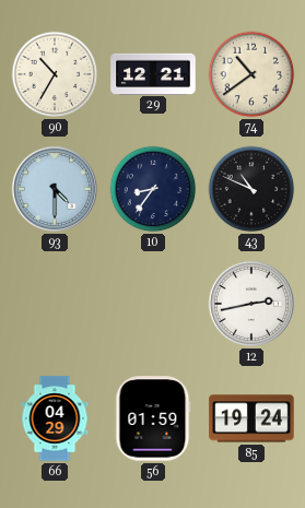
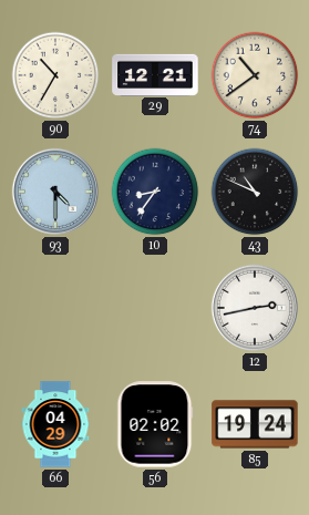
56: 01:59 -> 02:02 (155, 424)
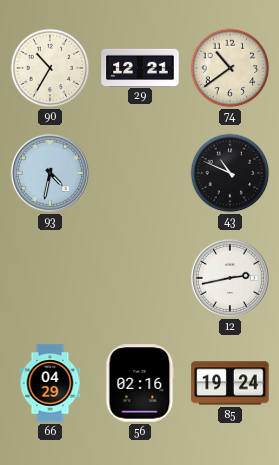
93: 4:30 -> 4:32 (50, 173)
10: 8:36 -> none (155, 192)
56: 02:02 -> 02:16 (140, 383)
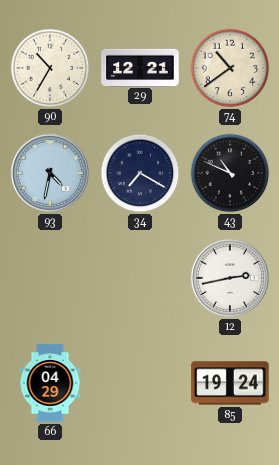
34: none -> 7:20 (140, 173)
56: 02:16 -> none (140, 383)
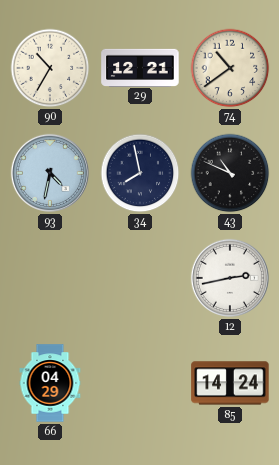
34: 7:20 -> 7:58 (140, 173)
85: 19:24 -> 14:24 (230, 383)
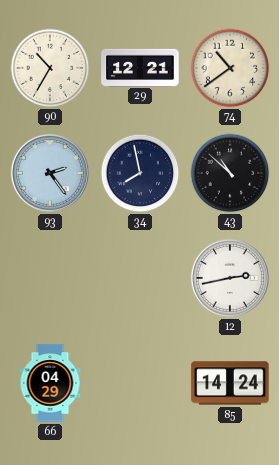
93: 4:32 -> 2:24 (50, 173)
43: 10:49 -> 10:52 (230, 173)
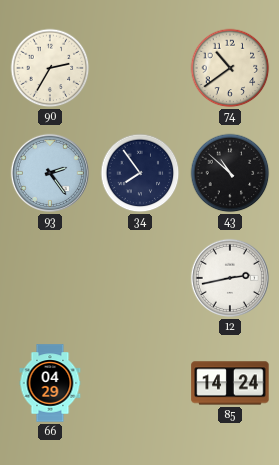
90: 10:35 -> 2:35 (50, 68)
29: 12:21 -> none (140, 67)
34: 7:58 -> 7:54 (140, 173)
